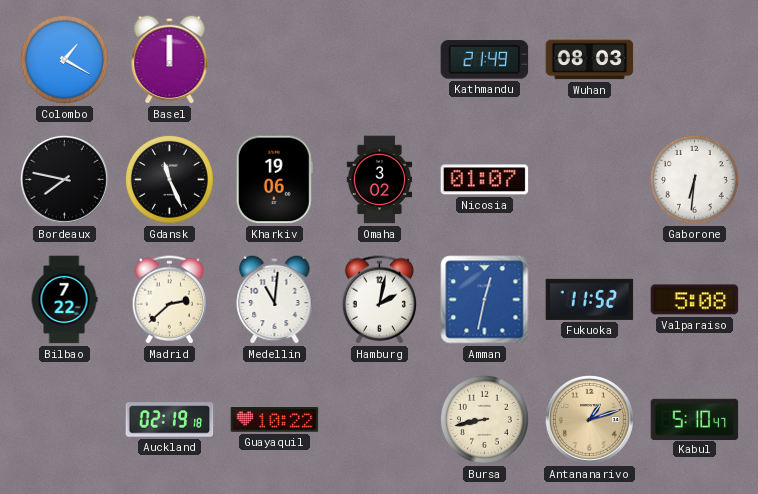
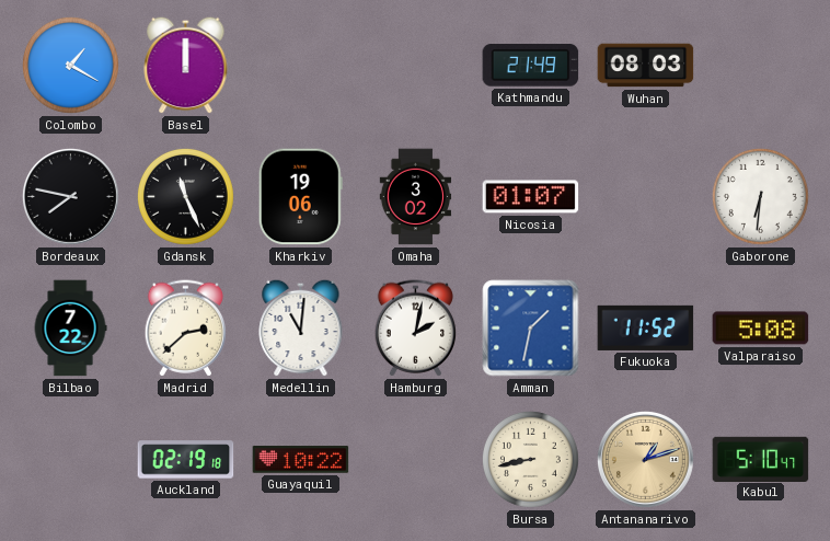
Amman: 12:32 -> 1:32 (531, 329)
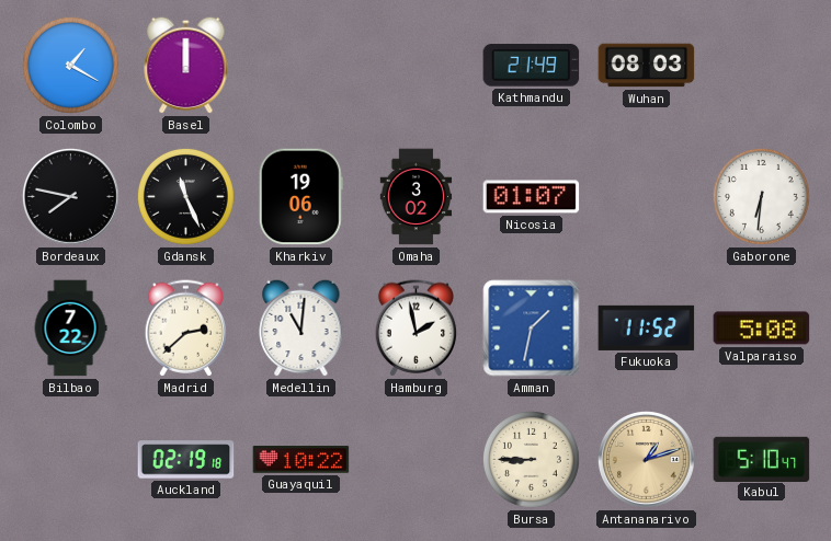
Hamburg: 2:02 -> 1:58 (417, 329)
Bursa: 8:43 -> 8:45 (531, 459)
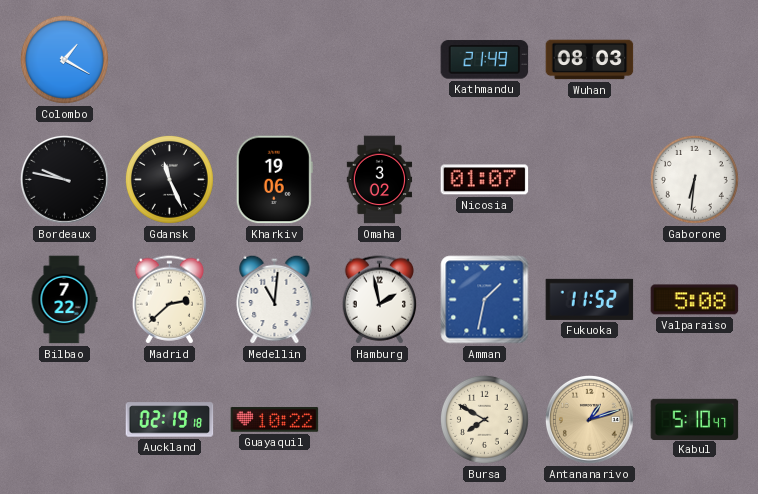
Basel: 12:00 -> none (186, 65)
Bordeaux: 7:47 -> 9:47 (64, 179)
Bursa: 8:45 -> 7:50 (484, 419)
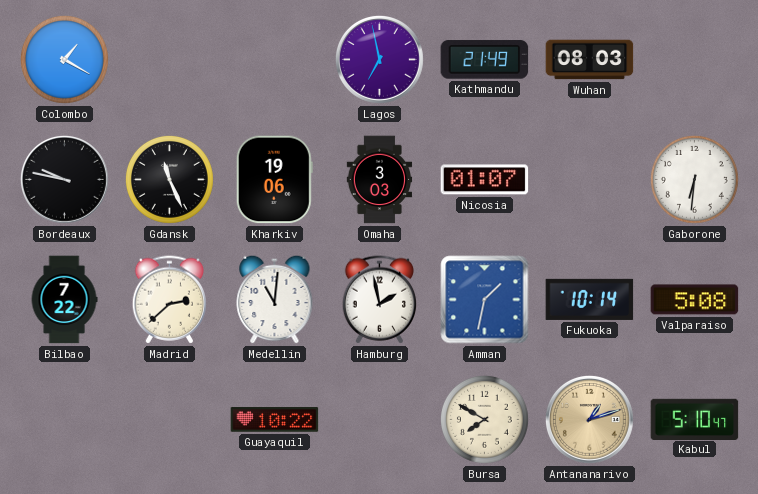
Lagos: none -> 6:58 (379, 59)
Omaha: 3:02 -> 3:03 (380, 180)
Fukuoka: 11:52 -> 10:14 (590, 299)
Auckland: 02:19 -> none (170, 420)
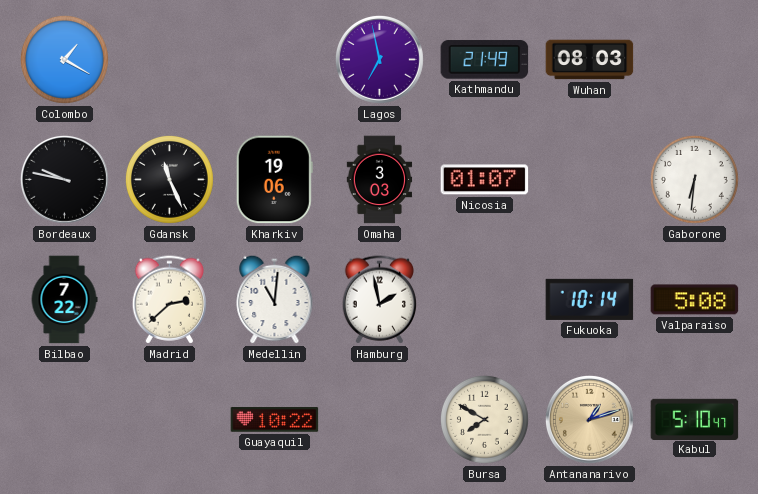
Amman: 1:32 -> none (485, 300)
